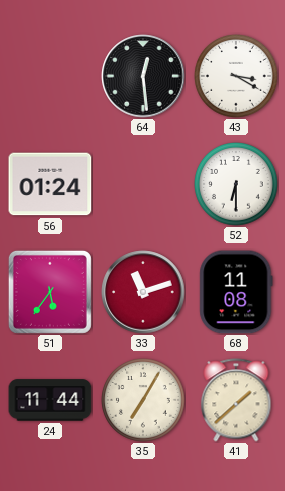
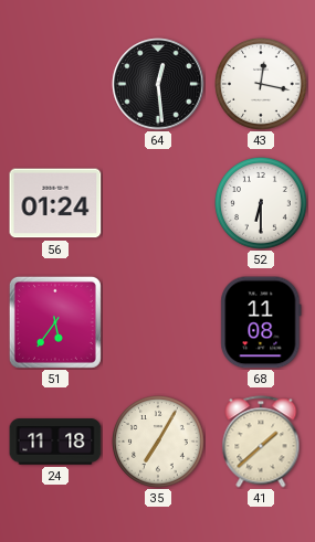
43: 3:20 -> 12:17 (262, 85)
33: 11:12 -> none (143, 292)
24: 11:44 -> 11:18 (55, 442)
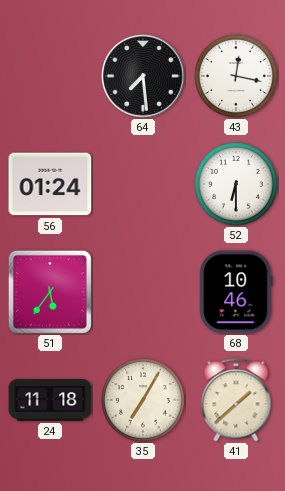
64: 12:29 -> 7:29 (143, 76)
68: 11:08 -> 10:46 (236, 292)
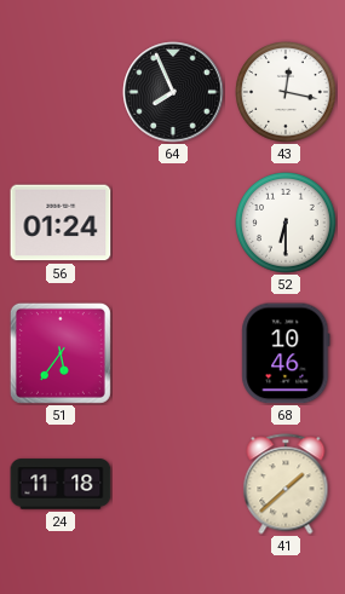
64: 7:29 -> 7:56 (173, 92)
35: 7:05 -> none (144, 401)
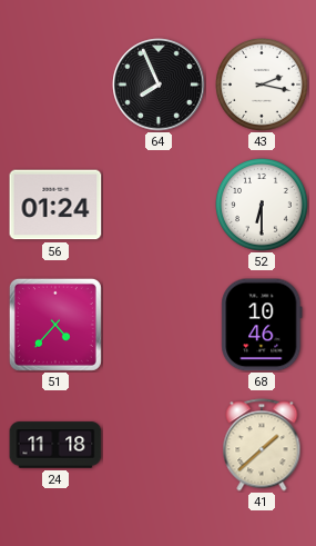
43: 12:17 -> 2:17 (263, 86)
51: 5:36 -> 4:37 (55, 325)
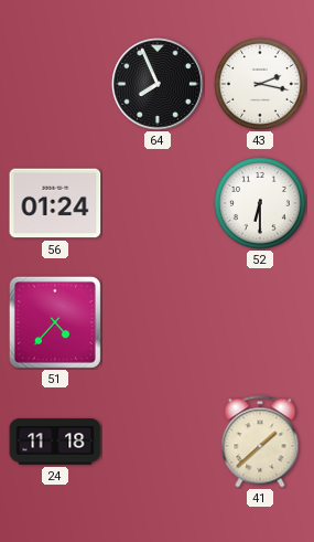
68: 10:46 -> none (262, 325)
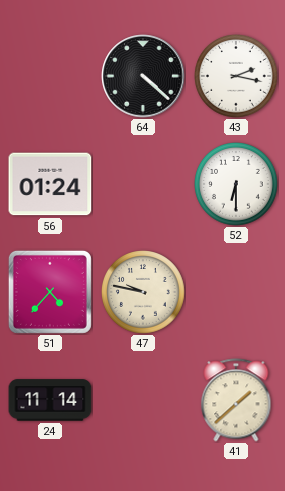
64: 7:56 -> 4:22 (143, 76)
47: none -> 9:47 (144, 293)
24: 11:18 -> 11:14 (50, 400)
